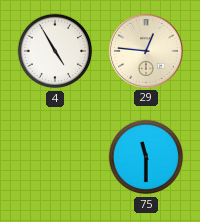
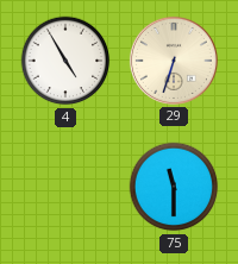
29: 12:46 -> 6:33 (174, 61)
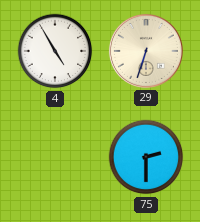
75: 11:30 -> 2:30 (146, 157)
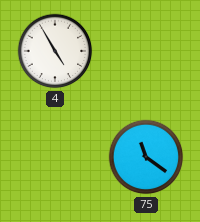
29: 6:33 -> none (146, 51)
75: 2:30 -> 11:21 (146, 157)
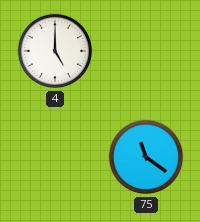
4: 4:55 -> 5:00 (55, 51)
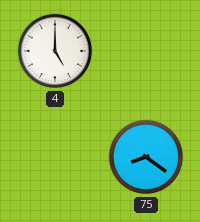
75: 11:21 -> 8:21 (146, 157)
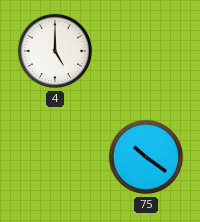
75: 8:21 -> 10:21 (146, 157)
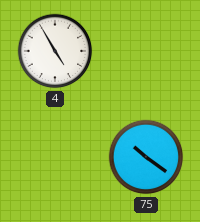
4: 5:00 -> 4:55 (55, 51)
